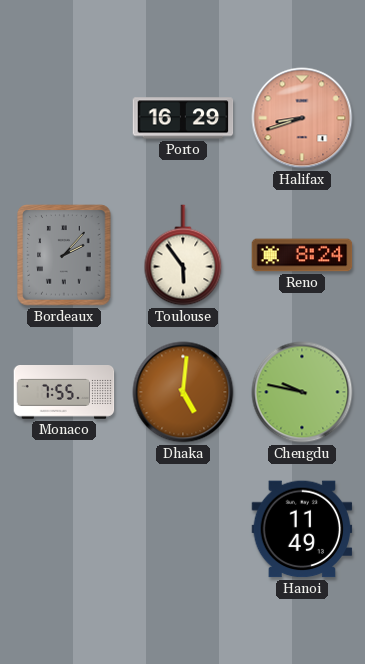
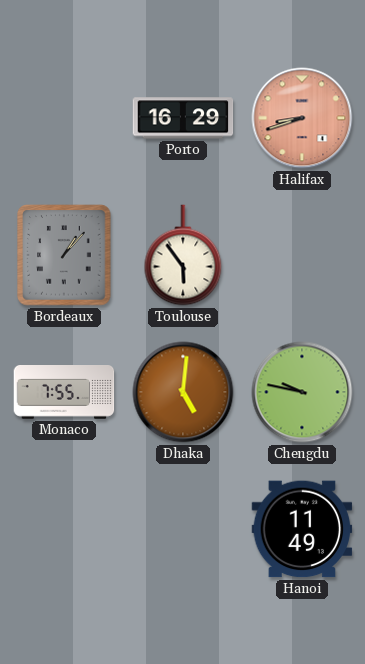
Bordeaux: 2:07 -> 1:07 (64, 255)
Reno: 8:24 -> none (302, 255)
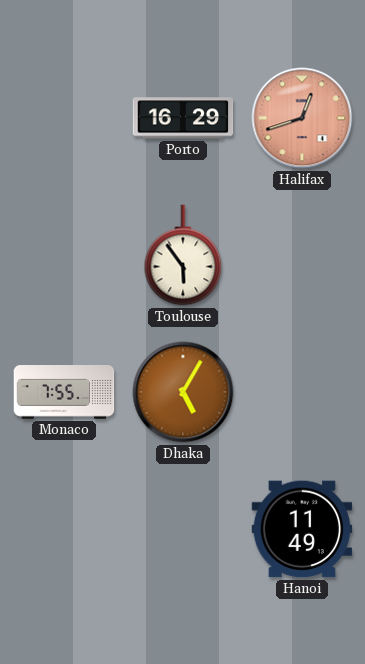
Halifax: 8:42 -> 12:42 (302, 118)
Bordeaux: 1:07 -> none (64, 255)
Dhaka: 5:01 -> 5:05 (183, 392)
Chengdu: 9:47 -> none (302, 392)
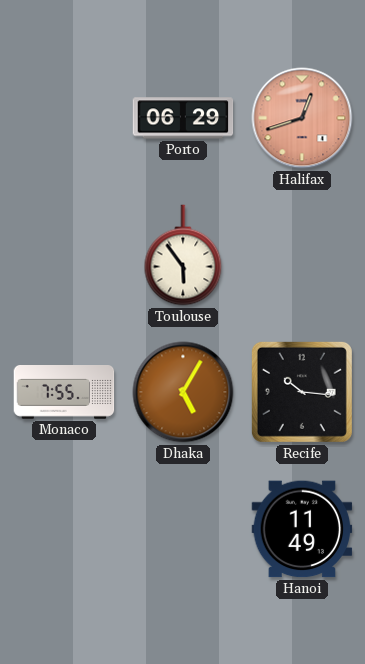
Porto: 16:29 -> 06:29 (183, 118)
Recife: none -> 10:16 (302, 392)
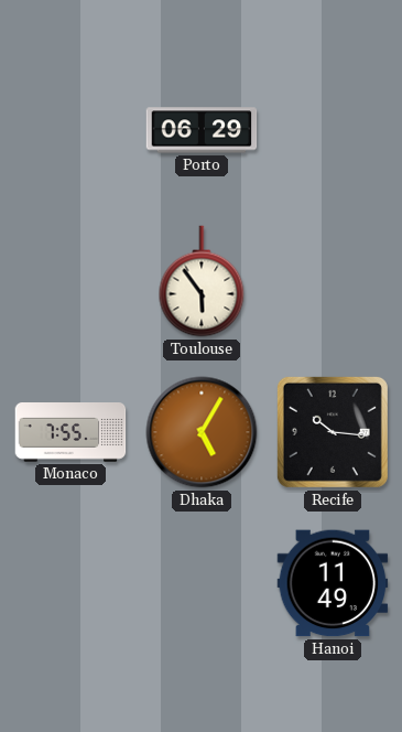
Halifax: 12:42 -> none (302, 118)
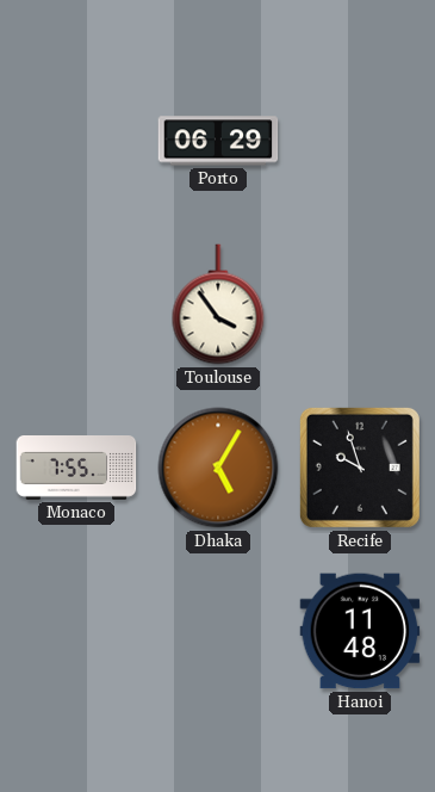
Toulouse: 5:54 -> 3:54 (218, 304)
Recife: 10:16 -> 9:57 (360, 468)
Hanoi: 11:49 -> 11:48 (360, 631)
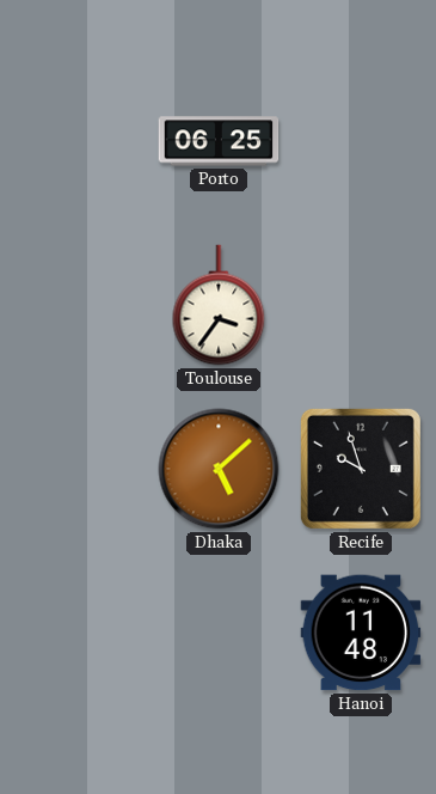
Porto: 06:29 -> 06:25 (219, 141)
Toulouse: 3:54 -> 3:36 (219, 305)
Monaco: 7:55 -> none (76, 468)
Dhaka: 5:05 -> 5:08 (219, 469)
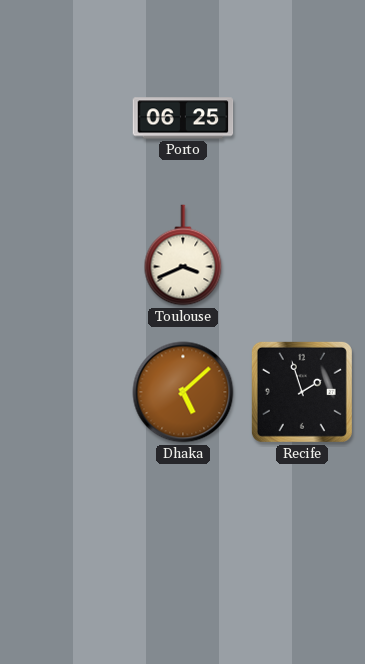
Toulouse: 3:36 -> 3:41 (183, 255)
Recife: 9:57 -> 1:57 (302, 392)
Hanoi: 11:48 -> none (361, 633)
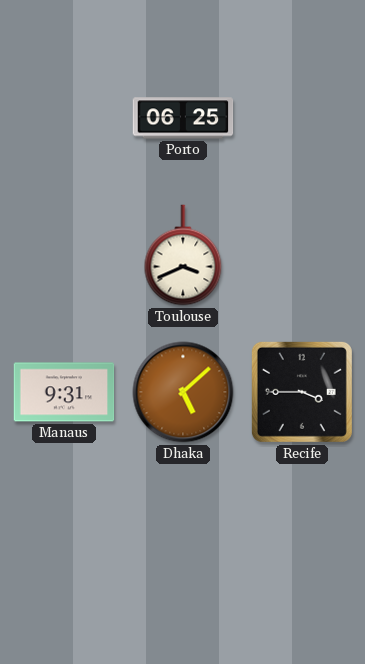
Manaus: none -> 9:31 (64, 392)
Recife: 1:57 -> 3:45 (302, 392)
